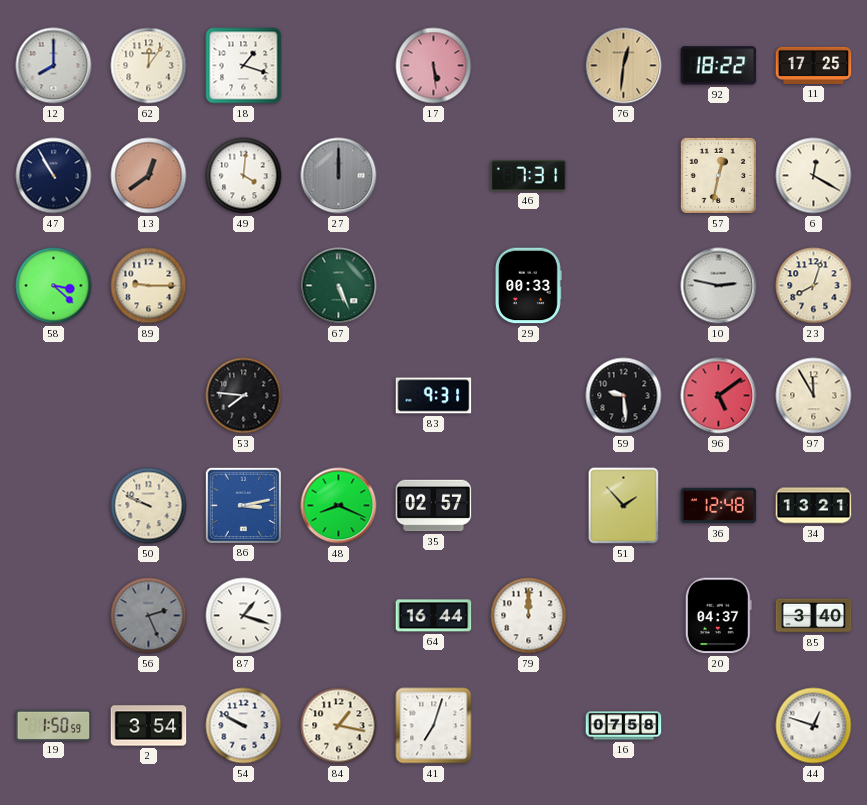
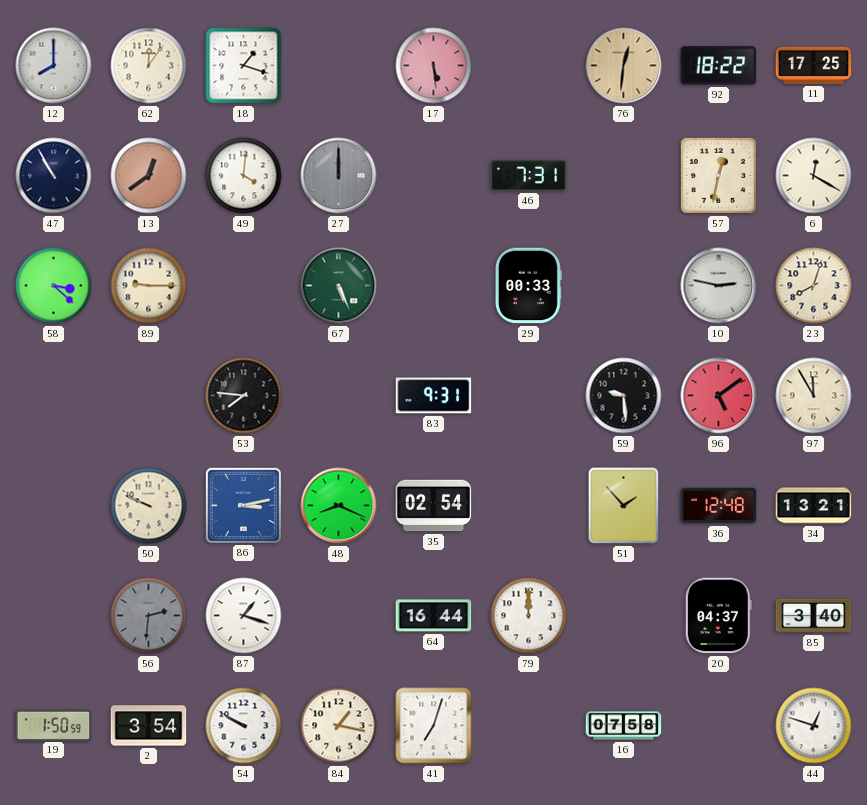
35: 02:57 -> 02:54 (434, 506)
56: 2:26 -> 2:31 (149, 616)
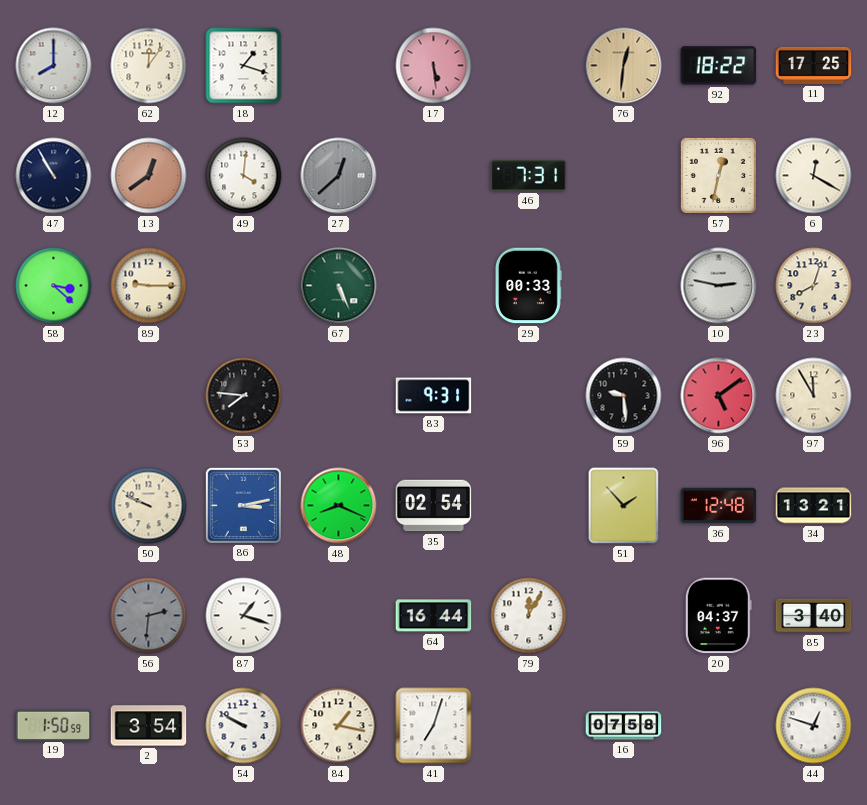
27: 12:00 -> 12:38 (339, 176)
79: 12:00 -> 12:05 (529, 616)
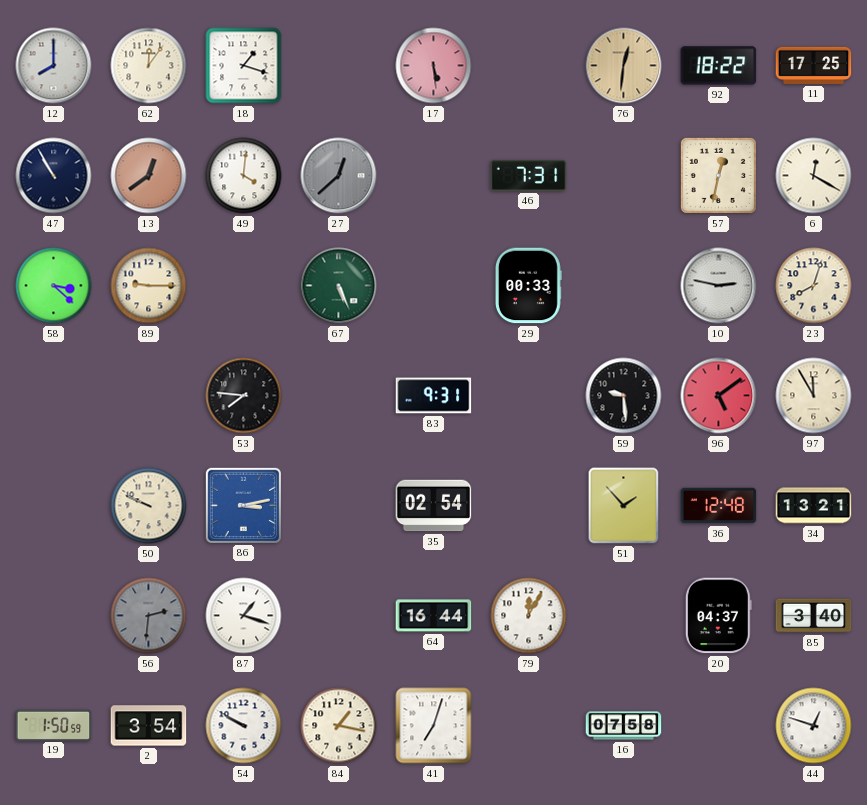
48: 8:19 -> none (339, 506)
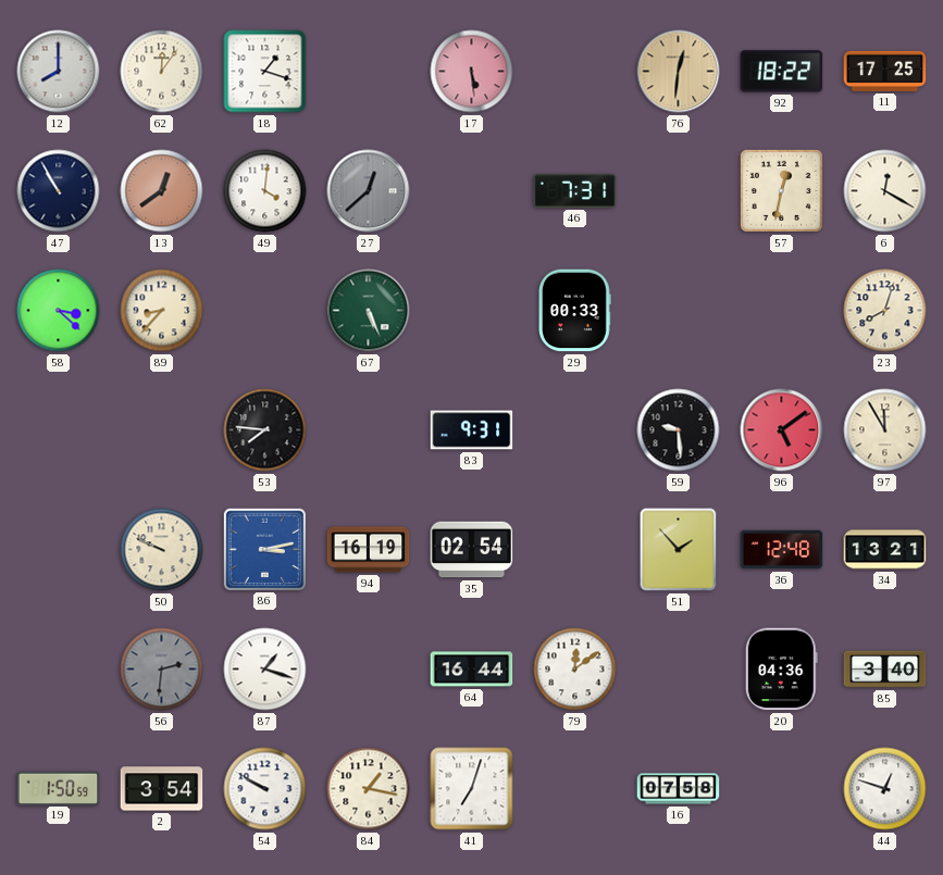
89: 9:15 -> 8:37 (162, 311)
10: 2:47 -> none (719, 286)
94: none -> 16:19 (369, 550)
79: 12:05 -> 12:09 (575, 670)
20: 04:37 -> 04:36 (781, 670)
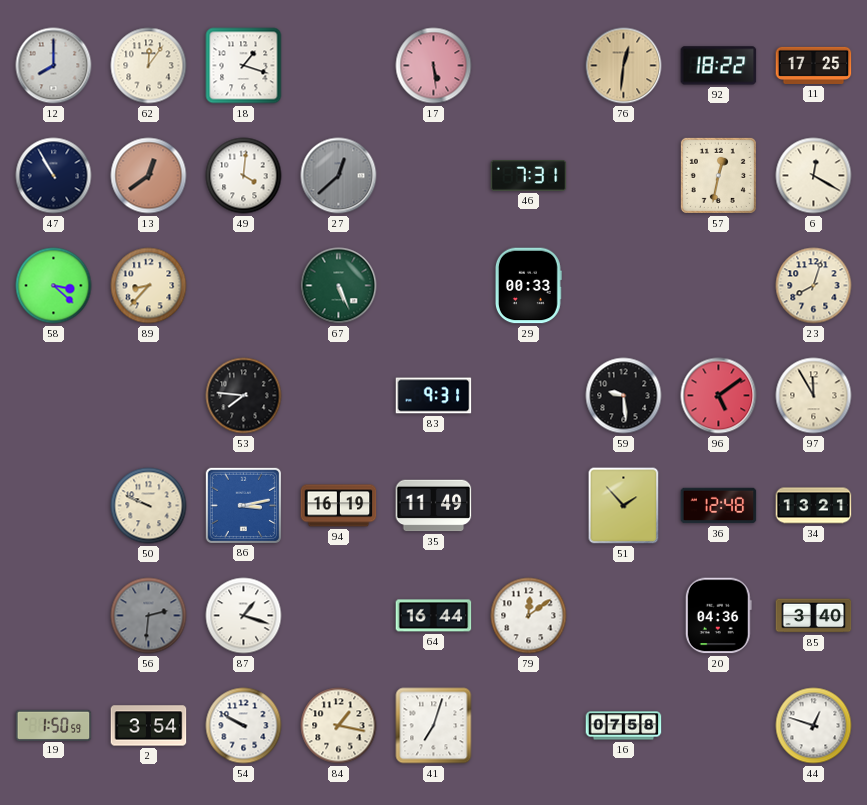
35: 02:54 -> 11:49 (434, 506)
